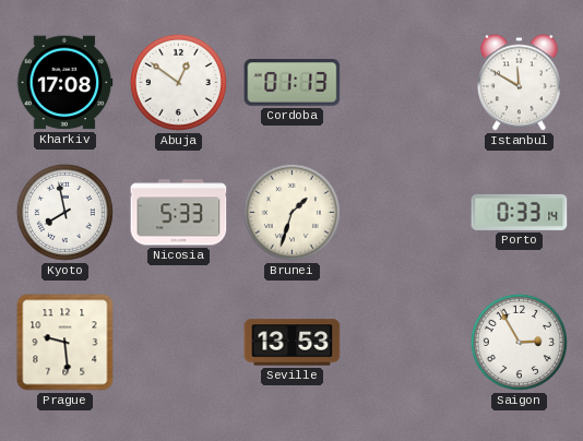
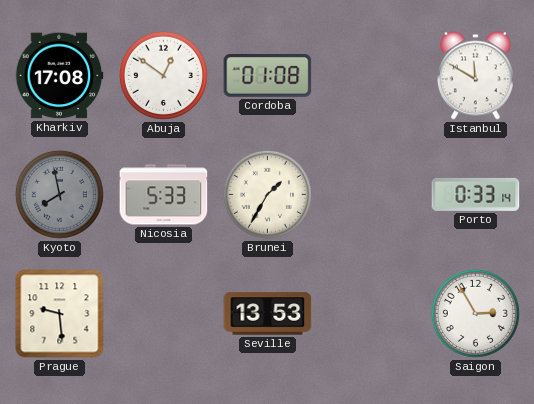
Cordoba: 01:13 -> 01:08 (268, 76)
Kyoto dial: white -> grey (59, 194)
Brunei: 1:33 -> 1:35 (267, 194)
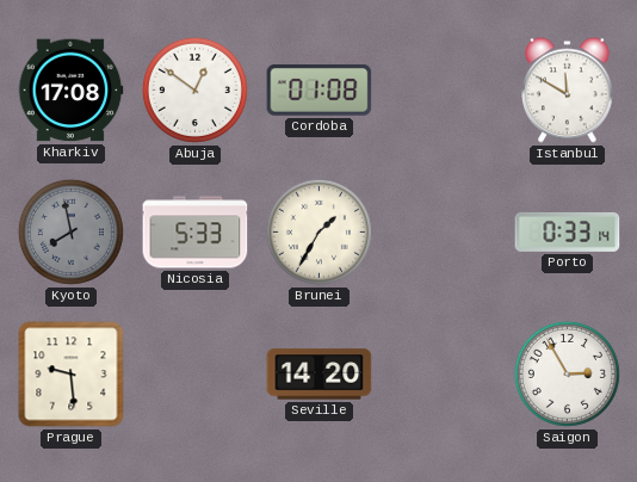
Seville: 13:53 -> 14:20 (320, 375)
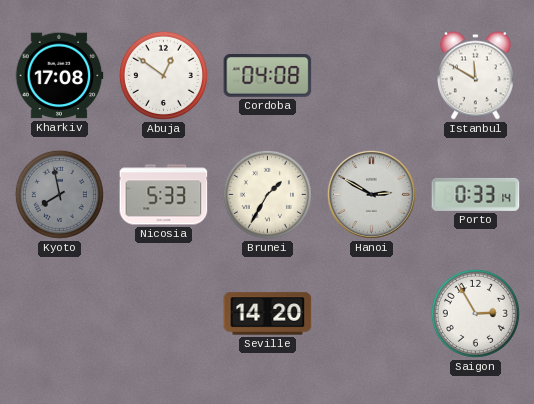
Cordoba: 01:08 -> 04:08 (268, 76)
Hanoi: none -> 2:50 (371, 194)
Prague: 9:29 -> none (72, 375)
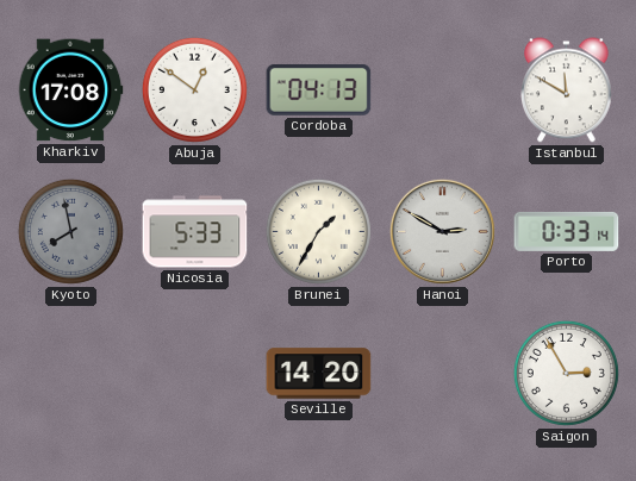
Cordoba: 04:08 -> 04:13 (319, 90)
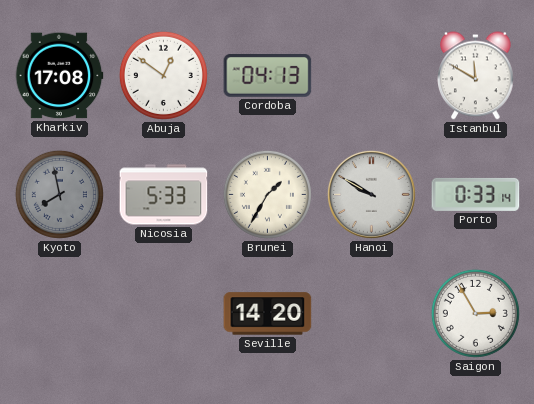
Hanoi: 2:50 -> 9:50 (371, 194)
